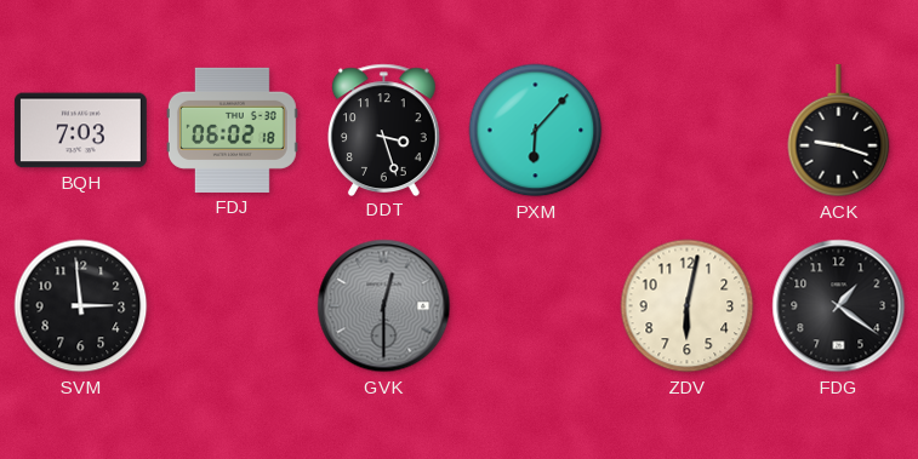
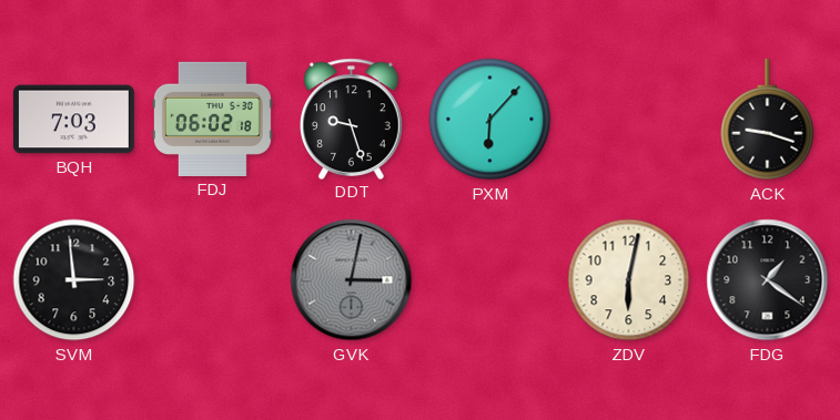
DDT: 3:27 -> 9:27 (352, 119)
GVK: 12:30 -> 3:02 (352, 280)
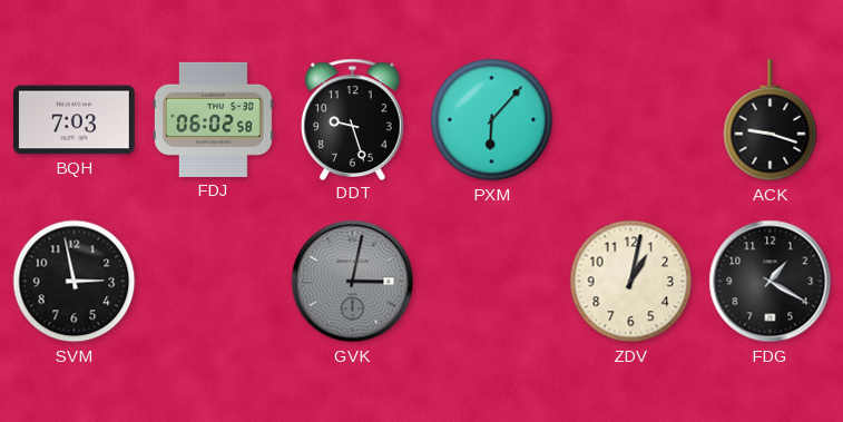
FDJ: 06:02:18 -> 06:02:58 (213, 119)
SVM: 2:59 -> 2:58 (75, 282)
ZDV: 6:02 -> 1:02 (631, 282)
FDG: 1:21 -> 1:20 (771, 282)
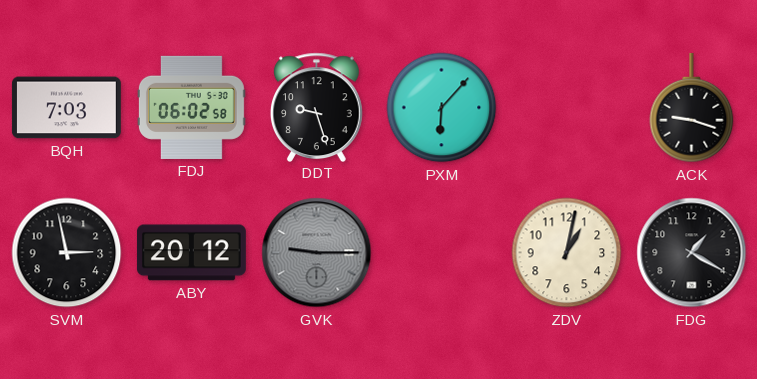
ABY: none -> 20:12 (191, 253)
GVK: 3:02 -> 9:15 (317, 253)
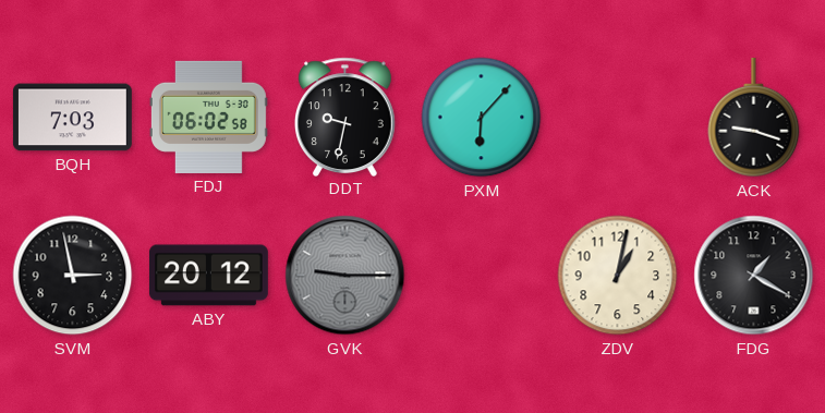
DDT: 9:27 -> 9:32 (345, 117)
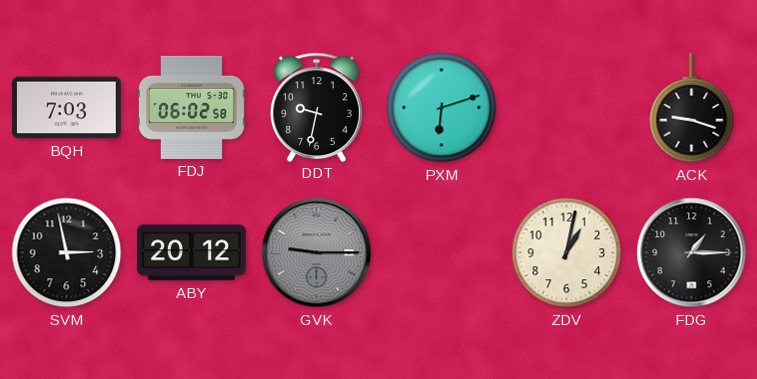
PXM: 6:07 -> 6:12 (442, 108)
FDG: 1:20 -> 1:15 (692, 253)
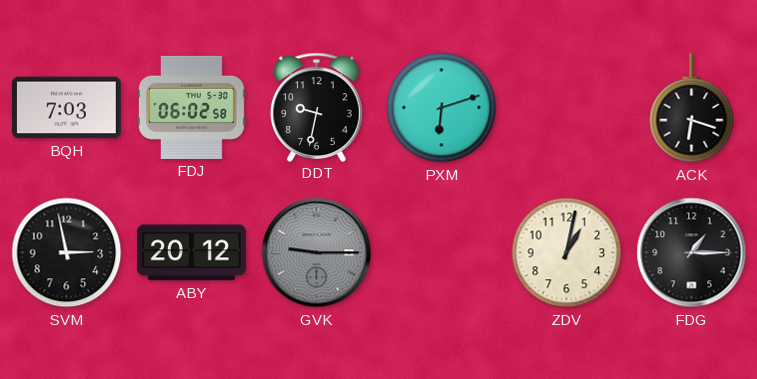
ACK: 9:18 -> 6:18 (692, 108)
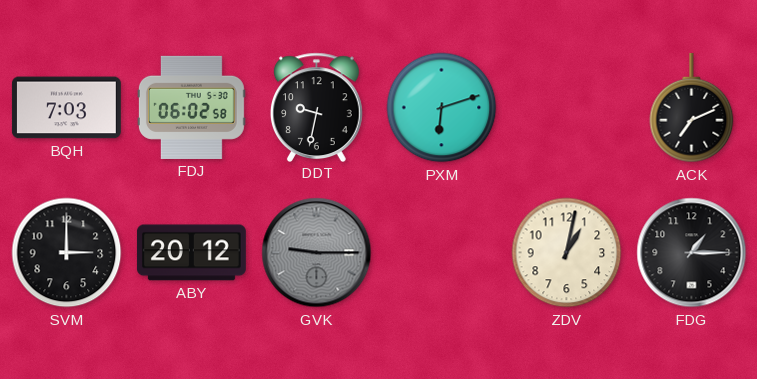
ACK: 6:18 -> 7:11 (692, 108)
SVM: 2:58 -> 3:00 (67, 253)
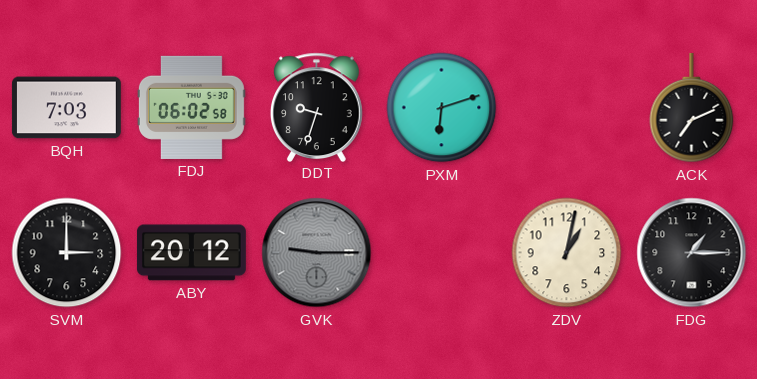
DDT: 9:32 -> 9:33 (317, 107)
